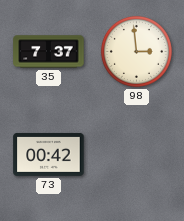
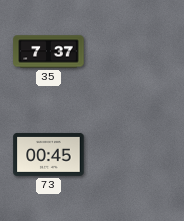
98: 2:59 -> none (136, 51)
73: 00:42 -> 00:45 (49, 154)
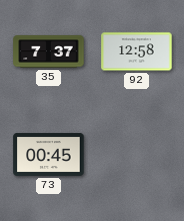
92: none -> 12:58 (137, 52)
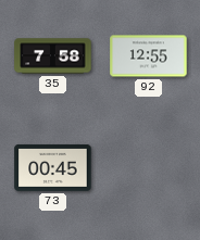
35: 7:37 -> 7:58 (53, 56)
92: 12:58 -> 12:55 (149, 56)
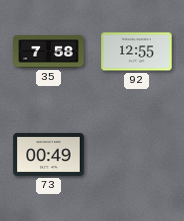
73: 00:45 -> 00:49 (49, 154)
